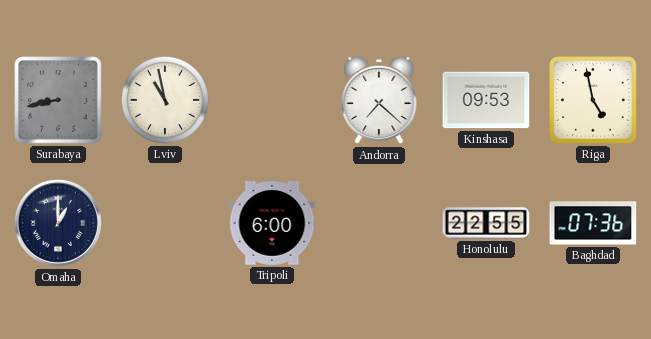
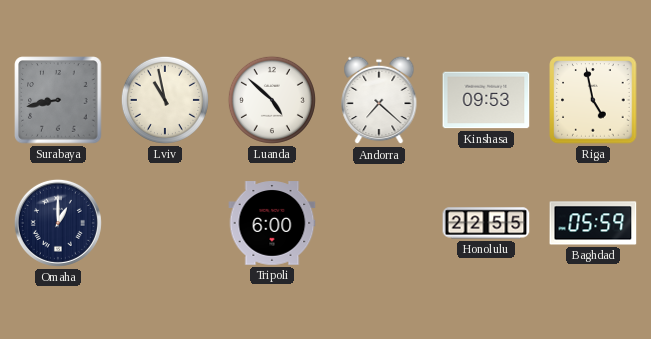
Luanda: none -> 4:52 (272, 100)
Baghdad: 07:36 -> 05:59 (593, 223)
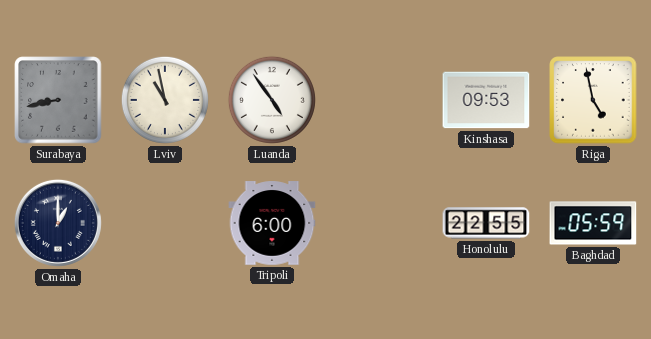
Luanda: 4:52 -> 4:54 (272, 100)
Andorra: 7:22 -> none (379, 100)
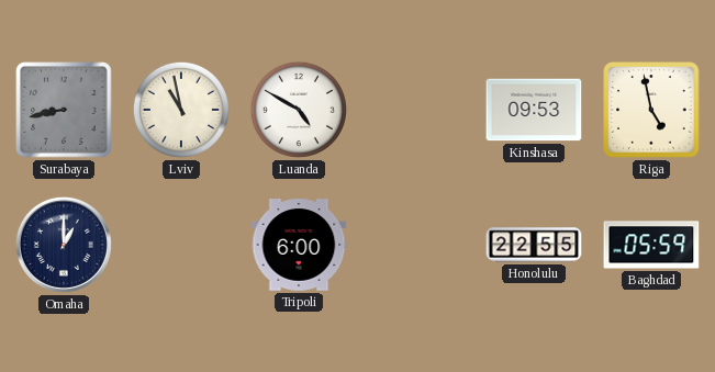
Luanda: 4:54 -> 4:50 (299, 110)
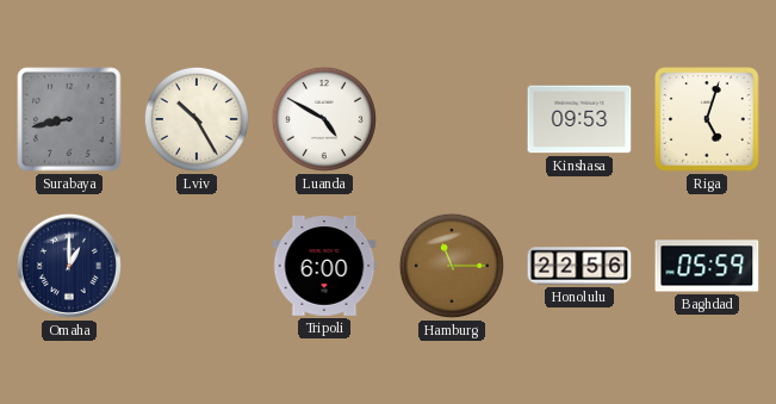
Lviv: 10:58 -> 10:25 (197, 119)
Riga: 4:58 -> 5:03 (707, 119)
Hamburg: none -> 11:15 (452, 266)
Honolulu: 22:55 -> 22:56 (579, 266)
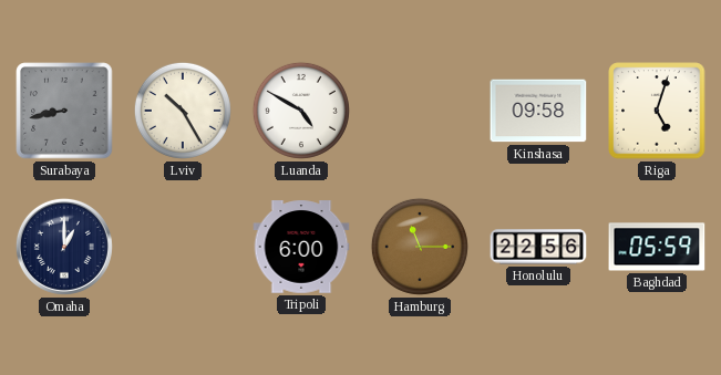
Kinshasa: 09:53 -> 09:58 (538, 111)
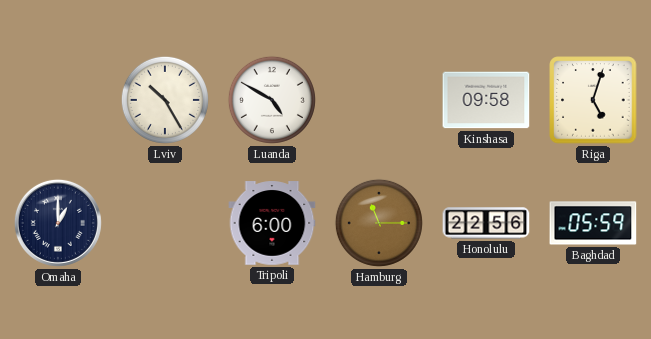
Surabaya: 8:43 -> none (64, 111)
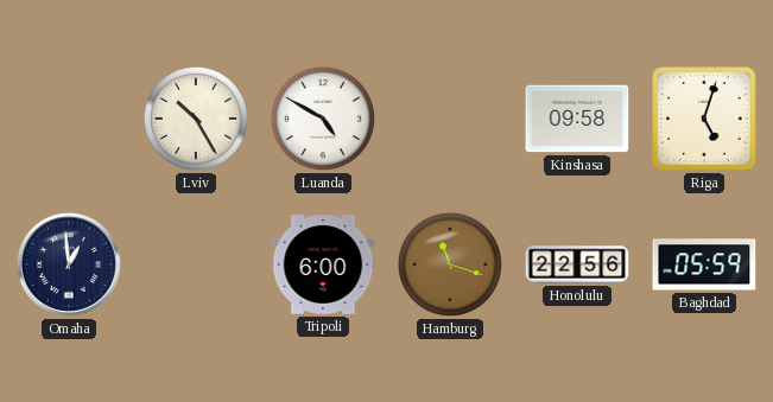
Omaha: 1:00 -> 12:59 (69, 264)
Hamburg: 11:15 -> 11:18 (450, 264)
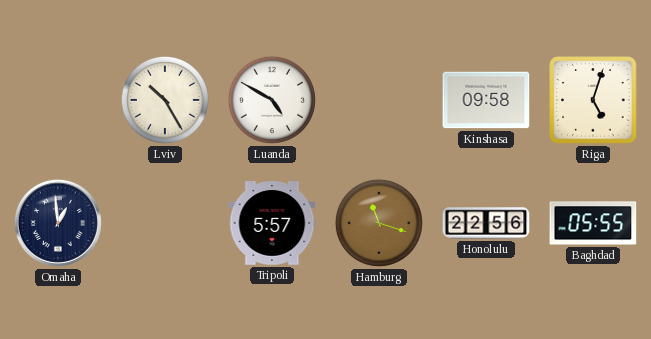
Tripoli: 6:00 -> 5:57 (272, 223)
Baghdad: 05:59 -> 05:55 (593, 223)
